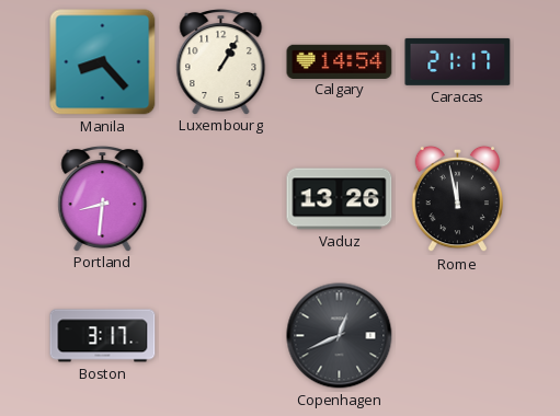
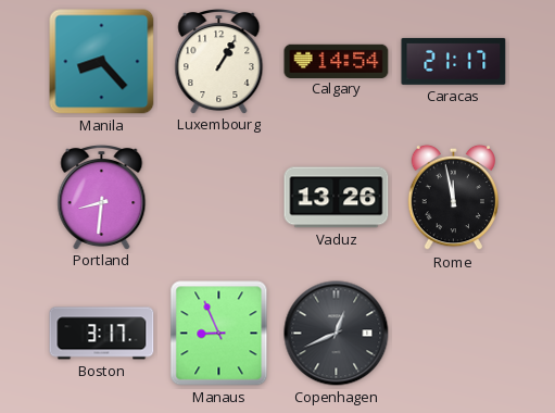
Manaus: none -> 8:56 (219, 334)
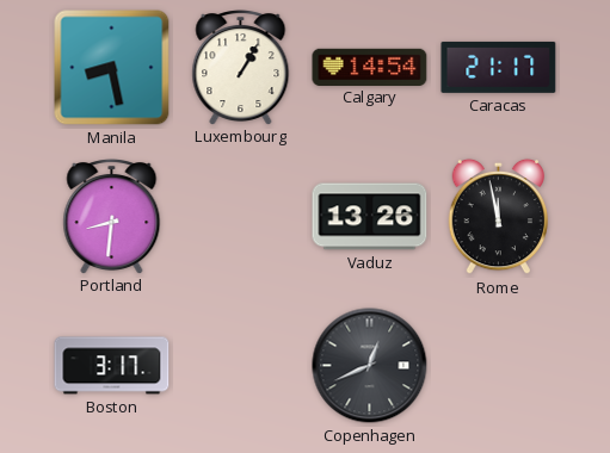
Manila: 8:23 -> 8:28 (112, 68)
Manaus: 8:56 -> none (219, 334)
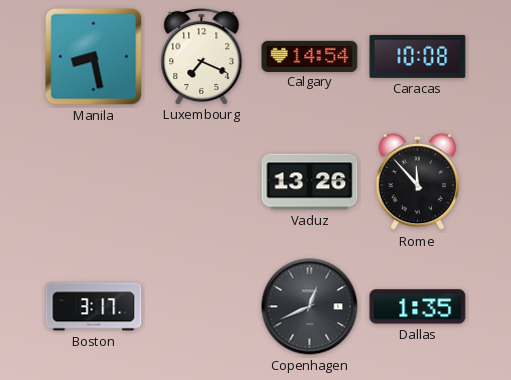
Luxembourg: 1:05 -> 7:19 (202, 57)
Caracas: 21:17 -> 10:08 (418, 56)
Portland: 8:31 -> none (112, 217)
Rome: 11:58 -> 11:53 (417, 182)
Dallas: none -> 1:35 (418, 307)
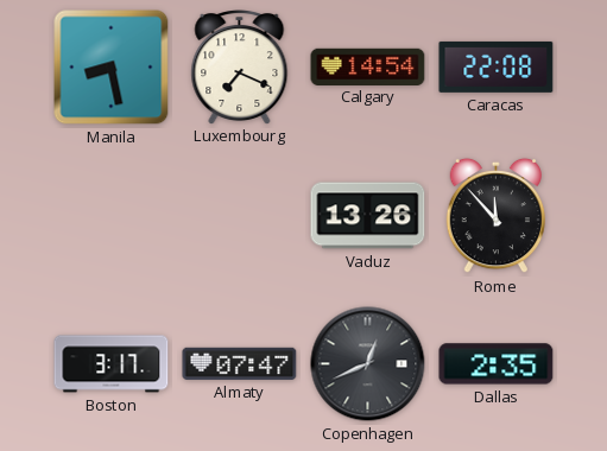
Caracas: 10:08 -> 22:08 (497, 66)
Almaty: none -> 07:47 (240, 363)
Dallas: 1:35 -> 2:35 (497, 364)
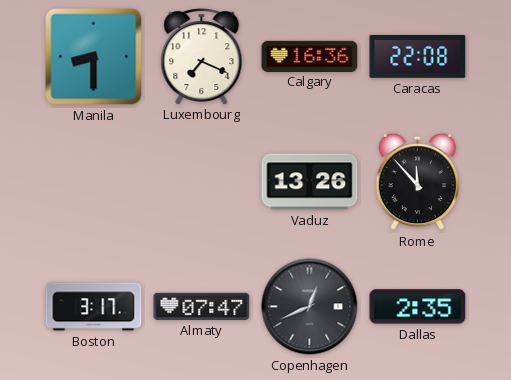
Manila: 8:28 -> 8:30 (94, 57)
Calgary: 14:54 -> 16:36 (310, 56)
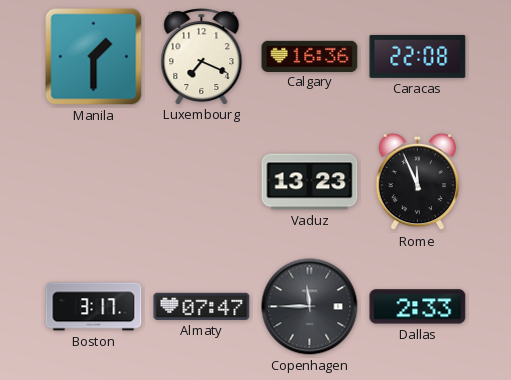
Manila: 8:30 -> 1:30 (94, 57)
Vaduz: 13:26 -> 13:23 (310, 182)
Rome: 11:53 -> 11:56 (417, 182)
Copenhagen: 12:41 -> 11:45 (310, 307)
Dallas: 2:35 -> 2:33 (418, 307)
